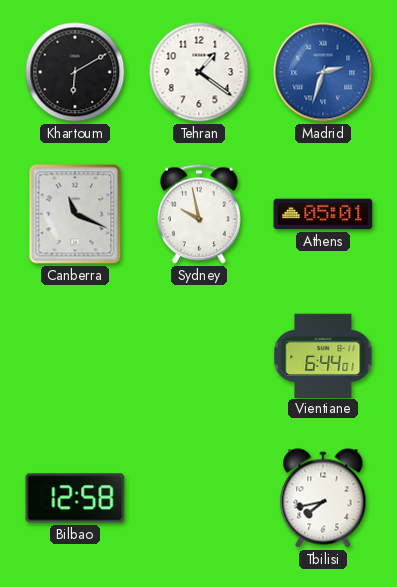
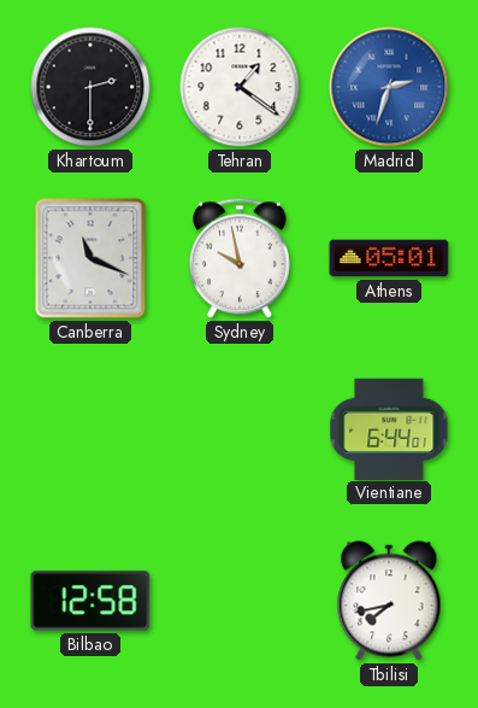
Khartoum: 6:10 -> 2:30 (90, 87)
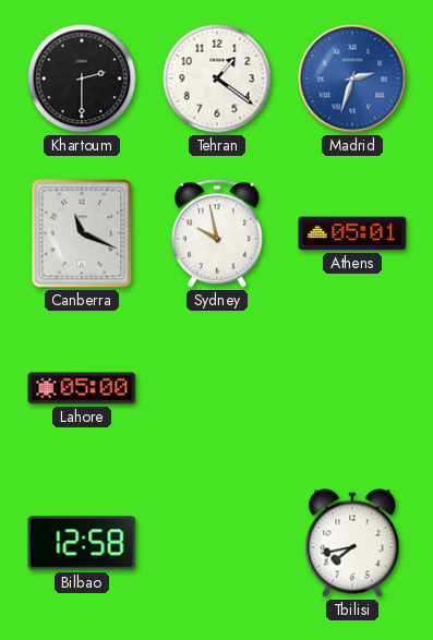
Lahore: none -> 05:00 (82, 388)
Vientiane: 6:44 -> none (389, 428)
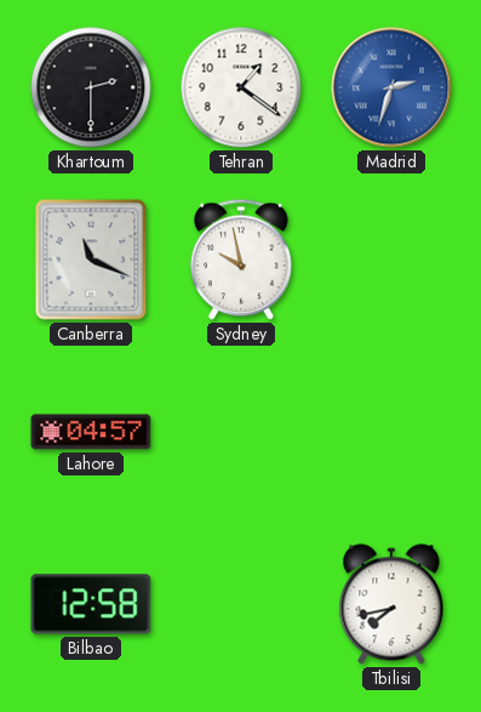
Athens: 05:01 -> none (352, 233)
Lahore: 05:00 -> 04:57 (91, 432)
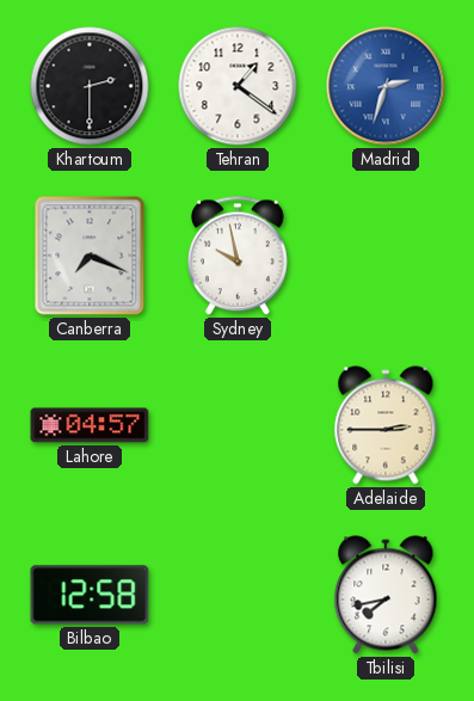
Canberra: 11:19 -> 7:19 (90, 256)
Adelaide: none -> 2:45 (386, 425)
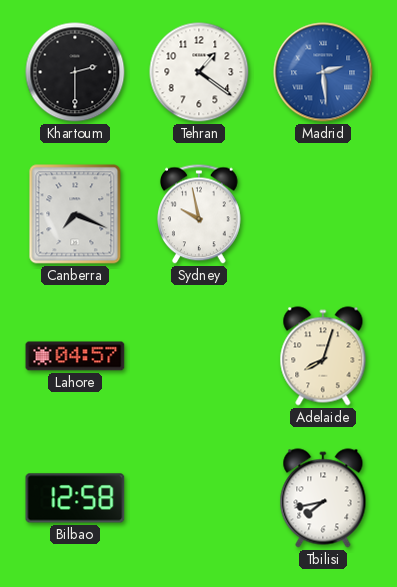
Madrid: 2:33 -> 2:29 (323, 72)
Adelaide: 2:45 -> 8:03 (323, 356)
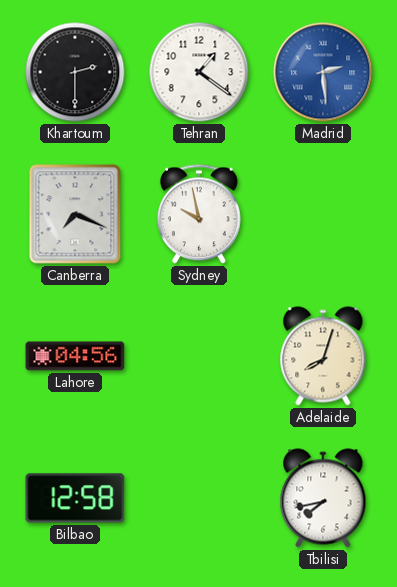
Lahore: 04:57 -> 04:56 (75, 356)
